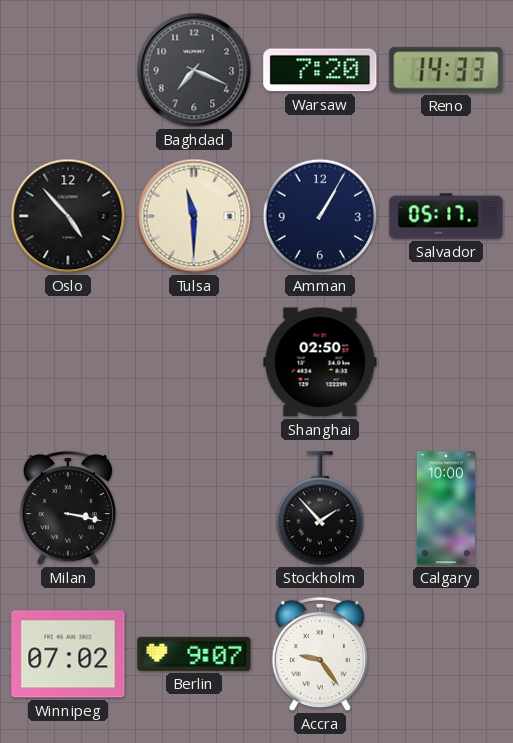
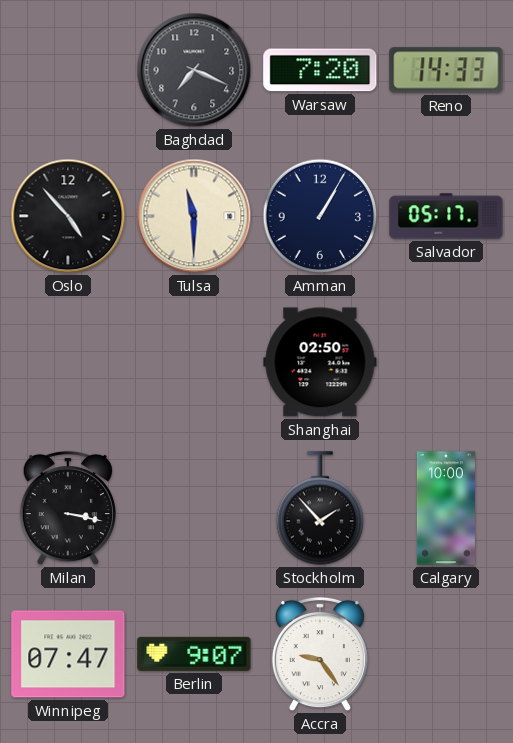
Winnipeg: 07:02 -> 07:47 (68, 654)
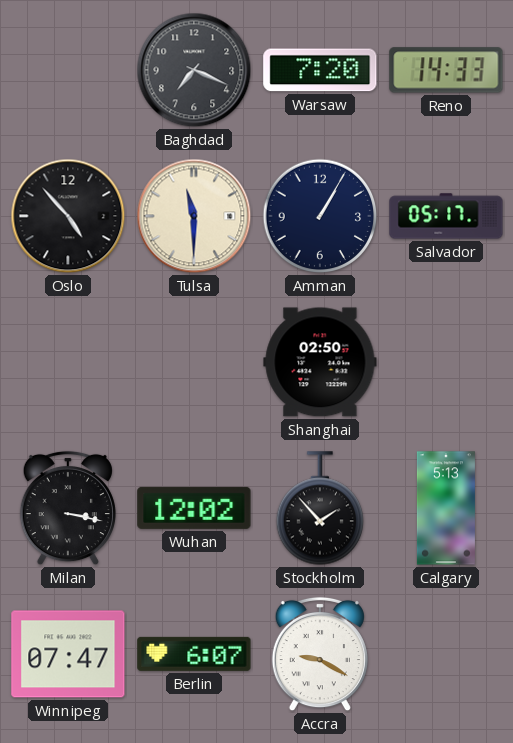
Wuhan: none -> 12:02 (194, 508)
Calgary: 10:00 -> 5:13 (446, 508)
Berlin: 9:07 -> 6:07 (194, 654)
Accra: 9:24 -> 9:20 (320, 654)
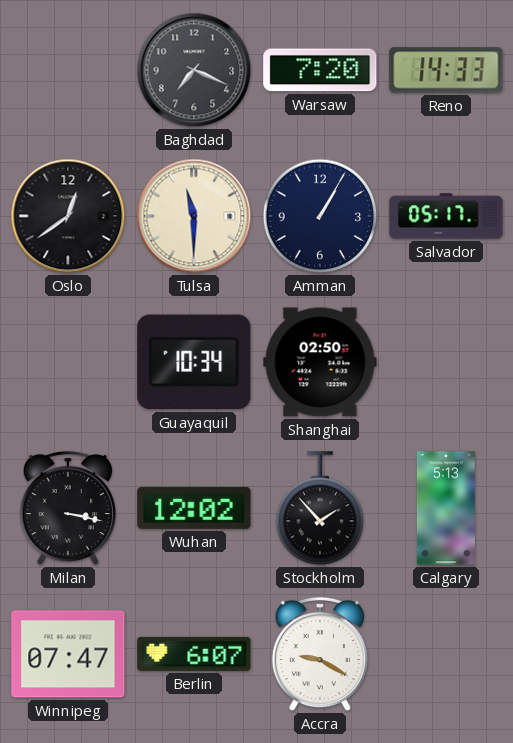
Oslo: 4:53 -> 12:39 (68, 216)
Guayaquil: none -> 10:34 (194, 362)
